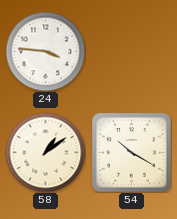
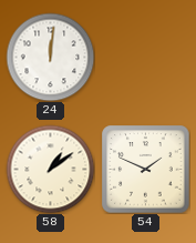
24: 3:46 -> 12:01 (50, 57)
54: 10:20 -> 1:49 (145, 169)
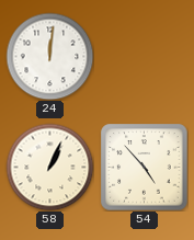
58: 1:09 -> 1:04 (49, 167)
54: 1:49 -> 4:53 (144, 167)
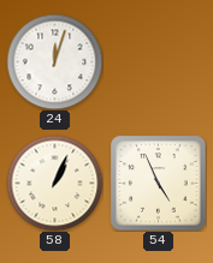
24: 12:01 -> 12:03 (54, 61)
54: 4:53 -> 4:56 (158, 183)
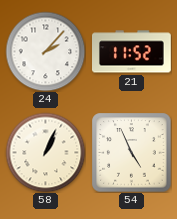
24: 12:03 -> 2:07 (45, 51)
21: none -> 11:52 (132, 52)
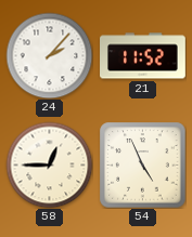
58: 1:04 -> 12:45 (49, 164)
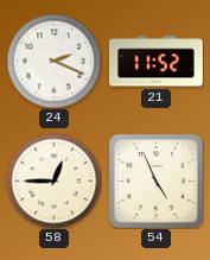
24: 2:07 -> 2:19 (53, 61)
